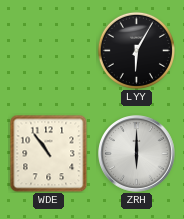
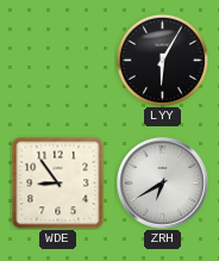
WDE: 10:54 -> 8:54 (57, 182)
ZRH: 6:00 -> 6:40 (163, 184)
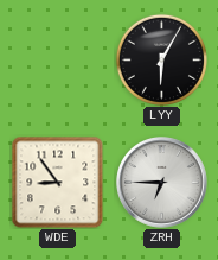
ZRH: 6:40 -> 6:45 (162, 183)
